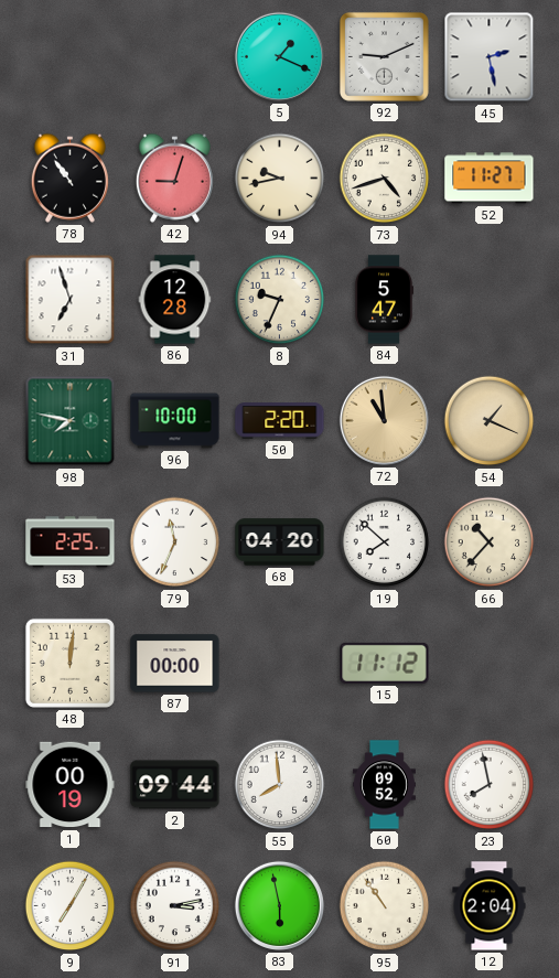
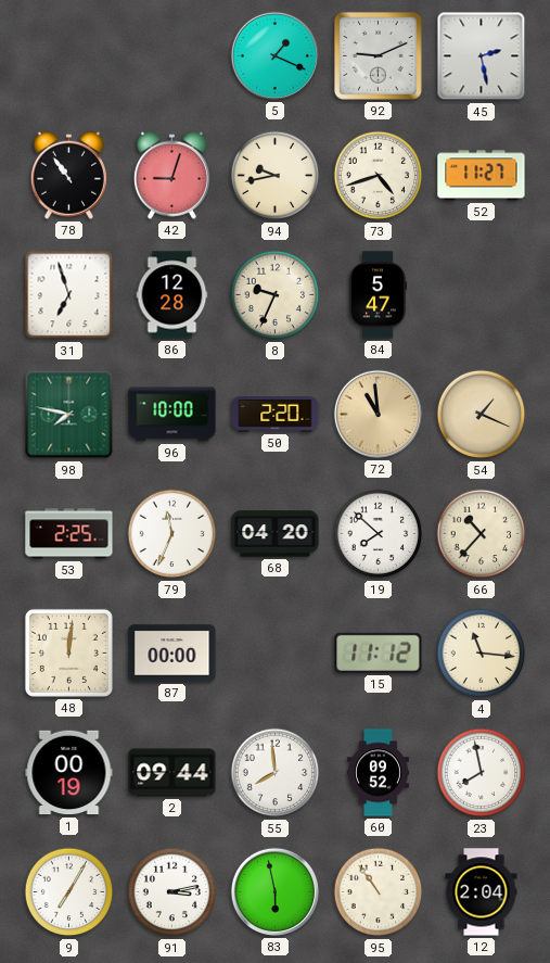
4: none -> 11:16 (482, 654)
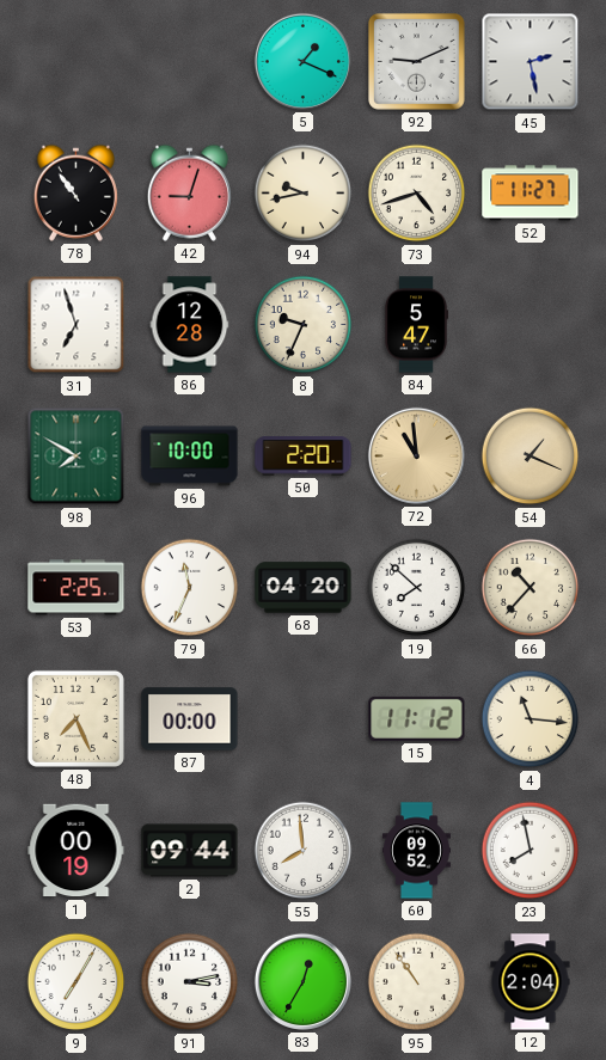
98: 7:47 -> 7:50 (76, 457)
48: 12:01 -> 7:26 (75, 718)
83: 5:58 -> 12:35 (302, 981)
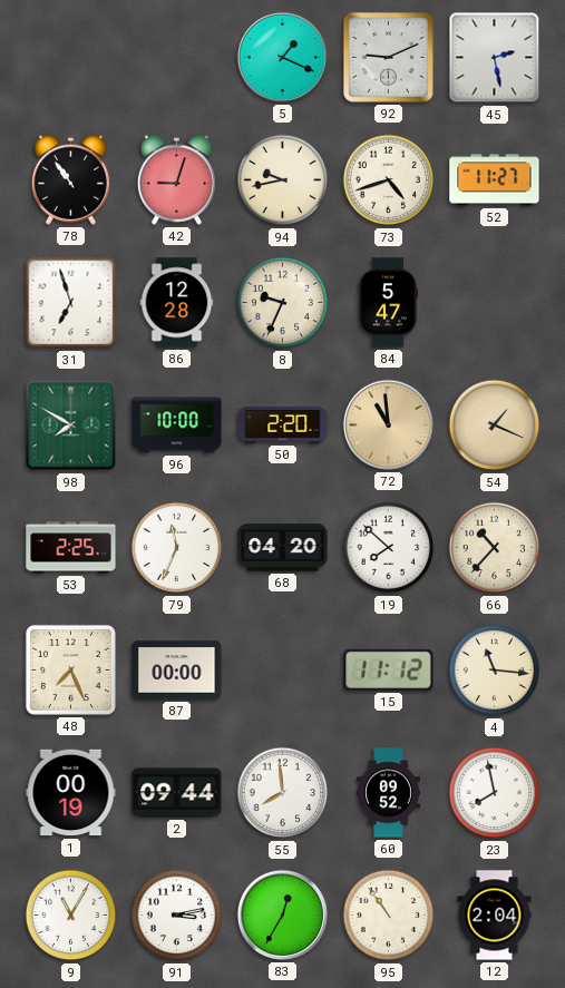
9: 7:05 -> 11:05 (71, 916)
